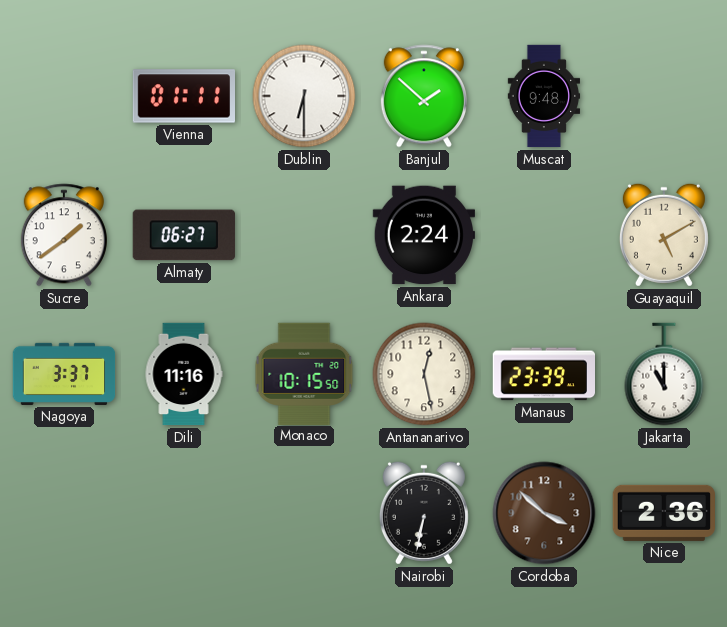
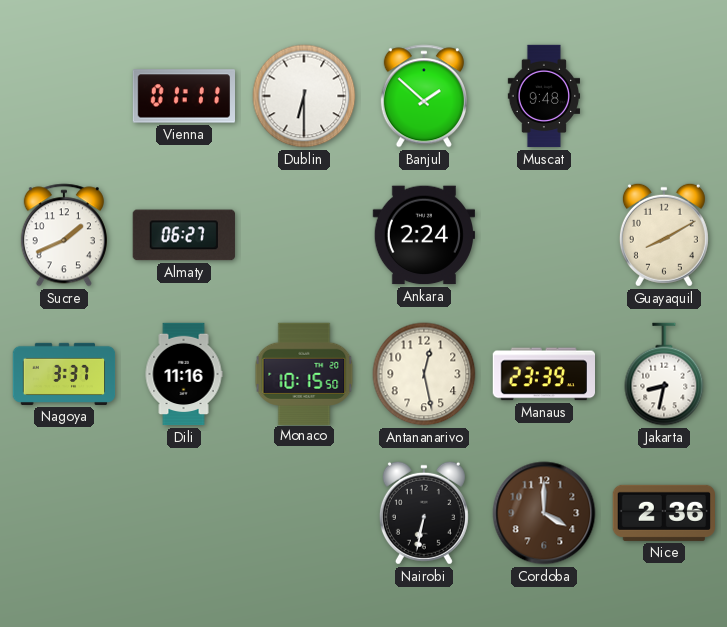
Sucre: 1:39 -> 1:41 (64, 235)
Guayaquil: 5:10 -> 8:10 (664, 235)
Jakarta: 11:00 -> 8:32 (664, 374)
Cordoba: 3:52 -> 4:00 (544, 513)
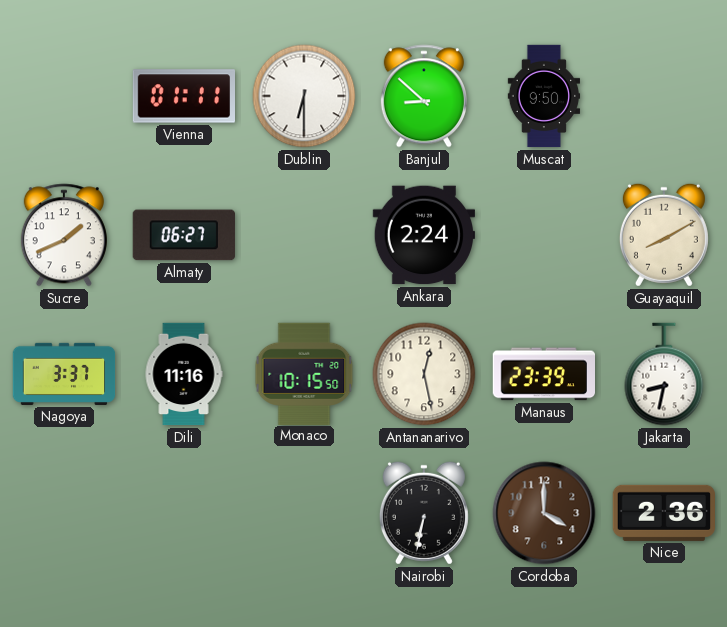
Banjul: 1:52 -> 8:52 (424, 96)
Muscat: 9:48 -> 9:50 (544, 96)
